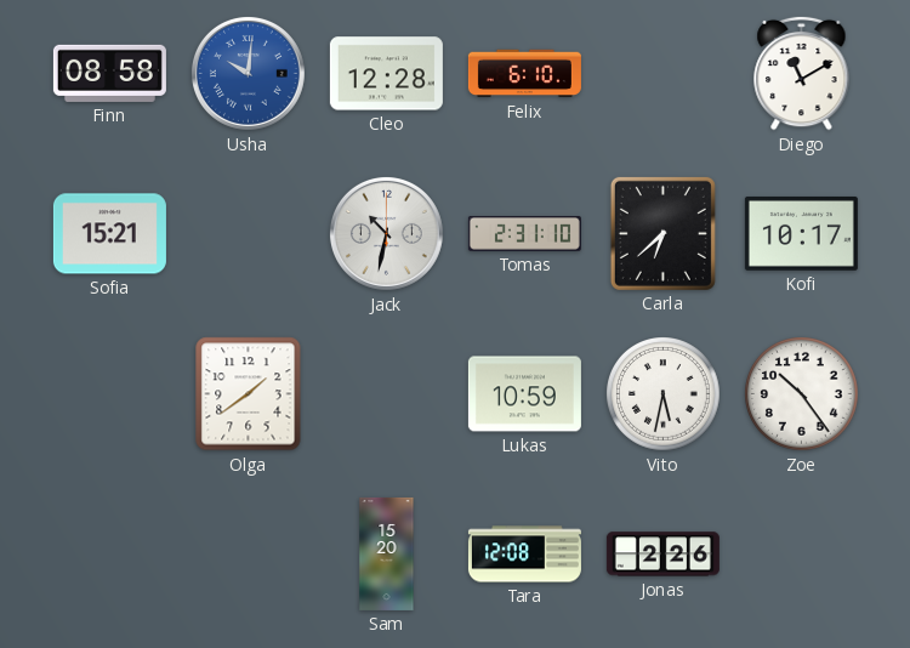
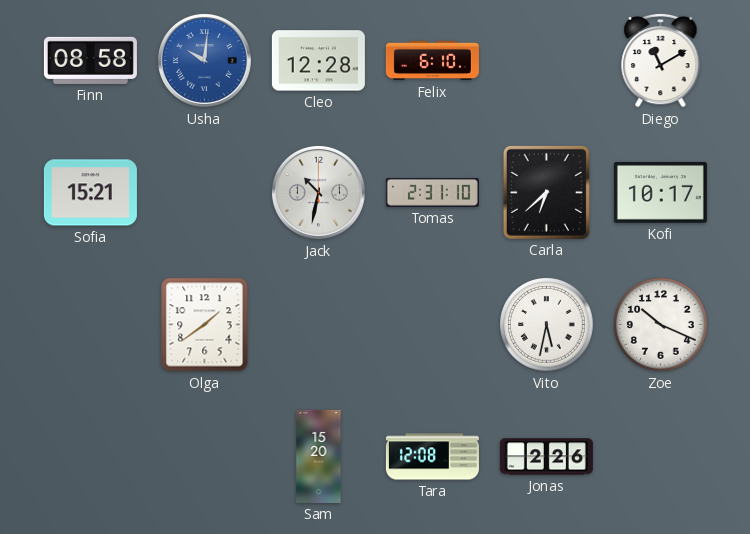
Lukas: 10:59 -> none (524, 394)
Zoe: 10:24 -> 10:19 (661, 325)
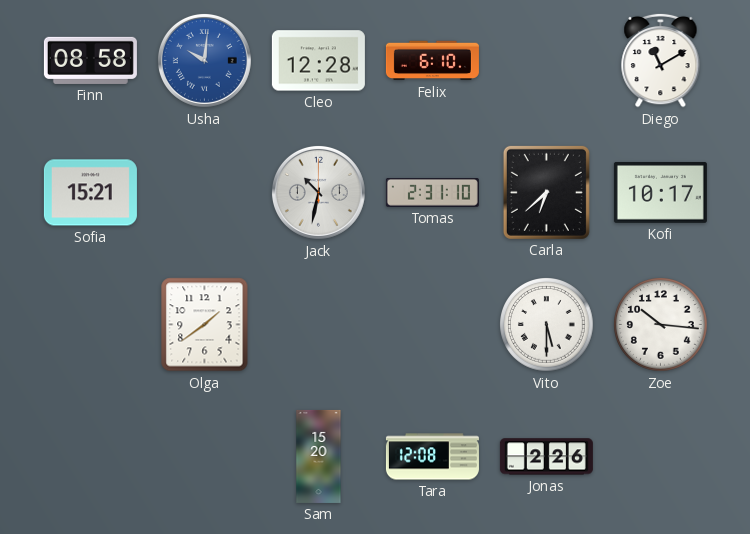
Vito: 5:32 -> 5:30 (547, 325)
Zoe: 10:19 -> 10:16 (661, 325)
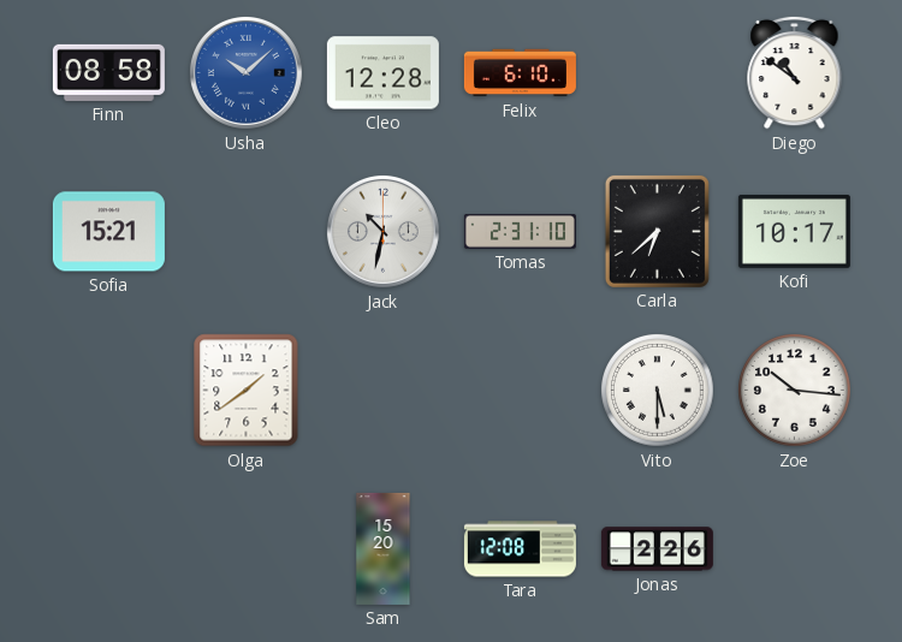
Usha: 10:01 -> 10:08 (245, 72)
Diego: 11:10 -> 10:51 (795, 72)
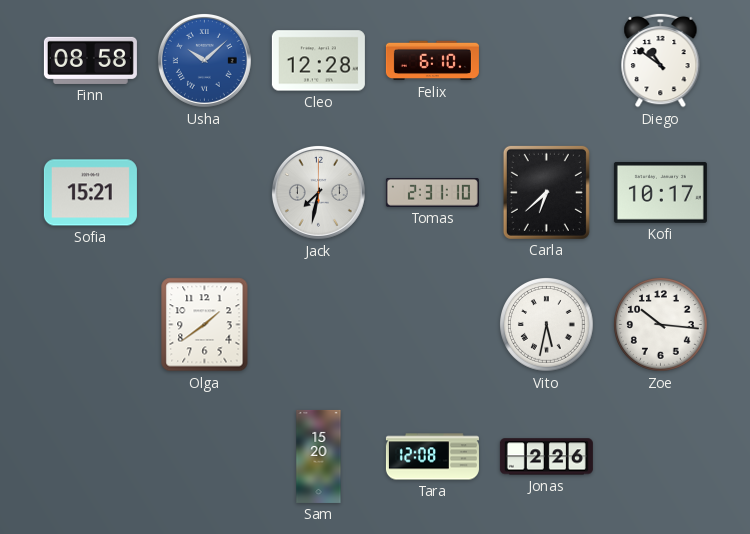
Jack: 10:32 -> 7:32 (318, 192)
Vito: 5:30 -> 5:32 (547, 325)
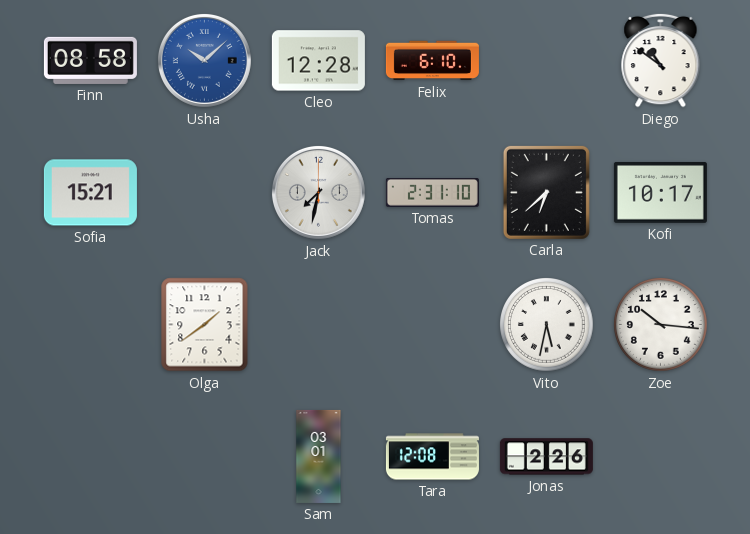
Sam: 15:20 -> 03:01 (319, 456)
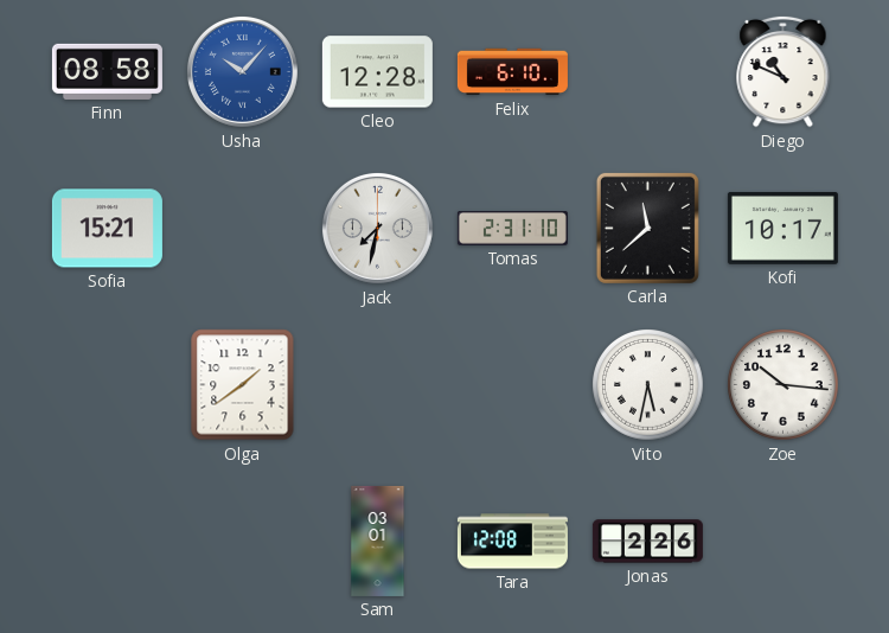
Usha: 10:08 -> 10:07 (242, 71)
Diego: 10:51 -> 10:49 (784, 71)
Carla: 6:38 -> 11:38 (647, 228)
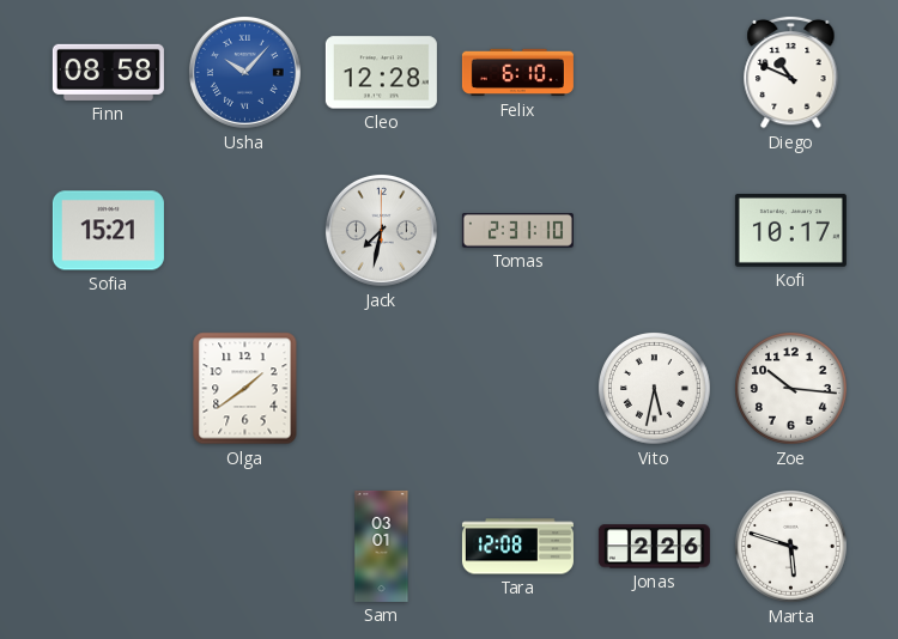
Carla: 11:38 -> none (647, 228)
Marta: none -> 5:48 (791, 547)
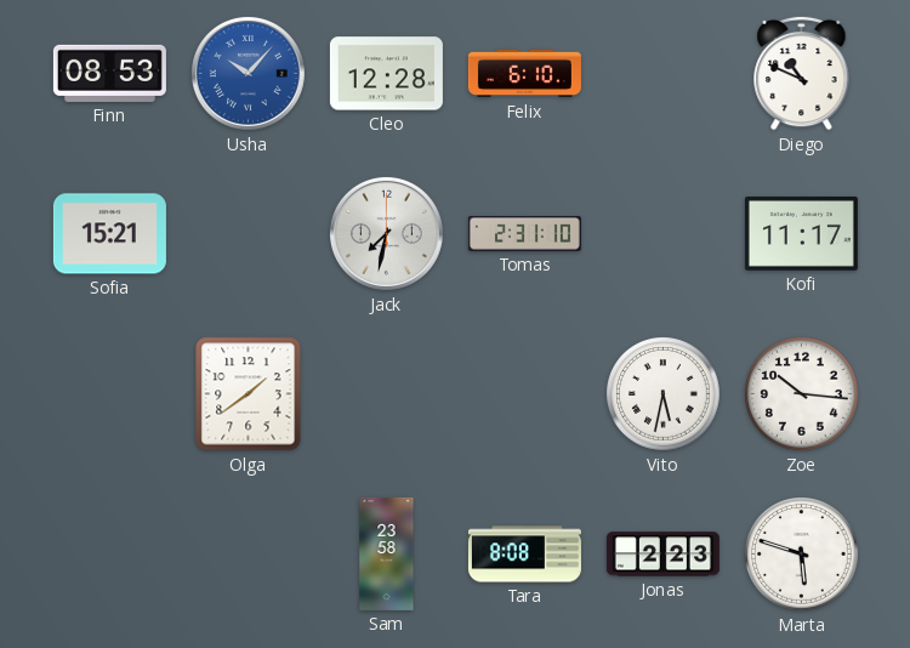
Finn: 08:58 -> 08:53 (109, 73)
Kofi: 10:17 -> 11:17 (801, 233)
Sam: 03:01 -> 23:58 (387, 553)
Tara: 12:08 -> 8:08 (524, 555)
Jonas: 2:26 -> 2:23 (662, 555)
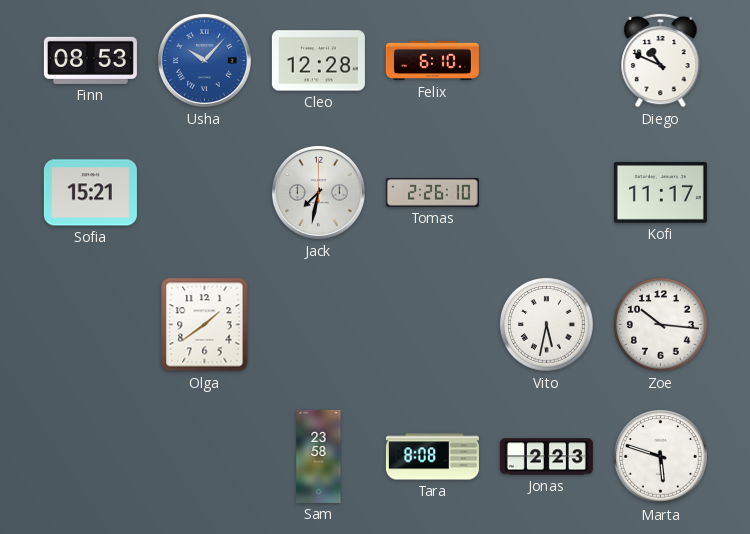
Tomas: 2:31 -> 2:26 (432, 193)
